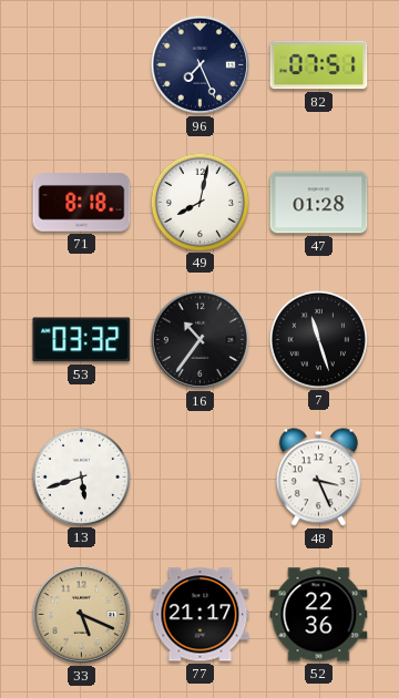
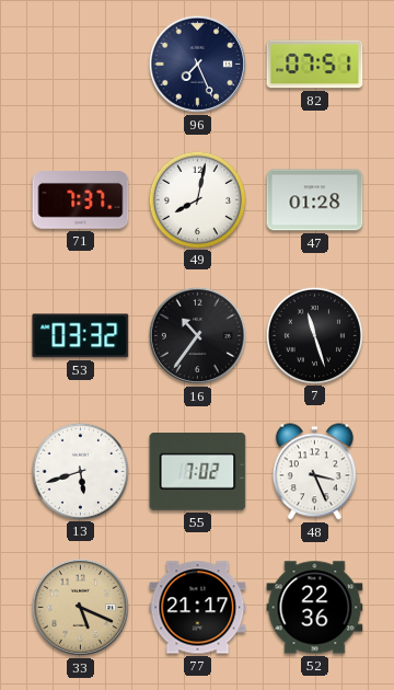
71: 8:18 -> 7:37 (81, 200)
55: none -> 7:02 (198, 472)
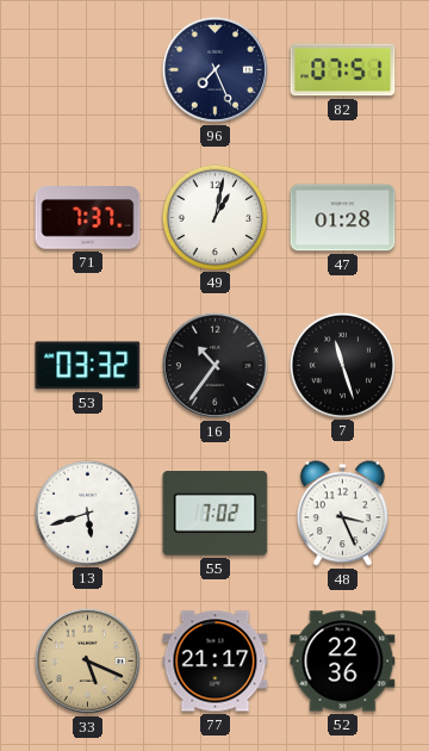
49: 8:02 -> 1:02 (214, 217)
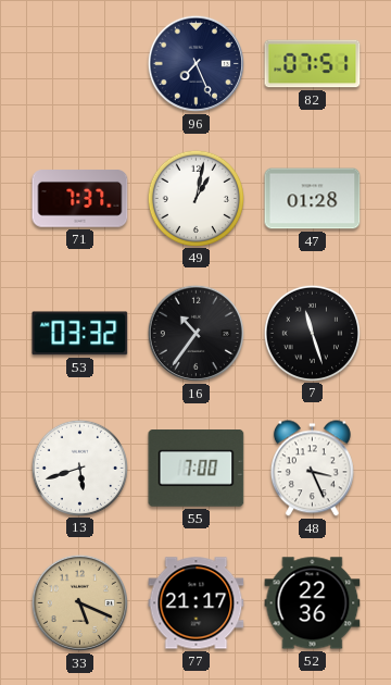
55: 7:02 -> 7:00 (197, 469)
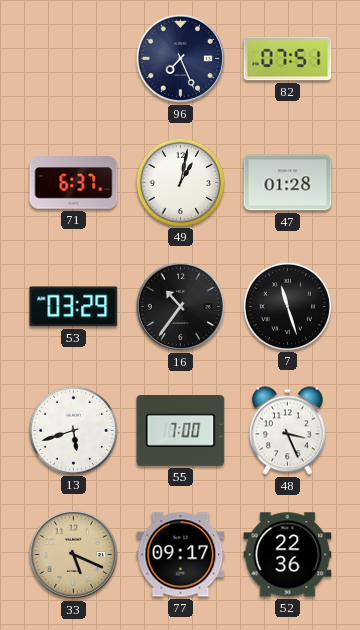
71: 7:37 -> 6:37 (74, 183)
53: 03:32 -> 03:29 (74, 307)
77: 21:17 -> 09:17 (181, 555)
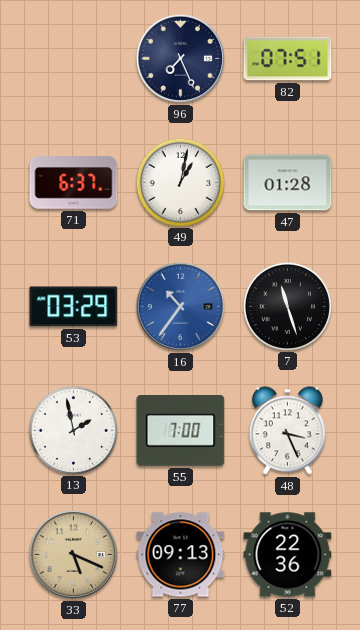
16 dial: black -> blue (180, 306)
13: 5:42 -> 1:58 (73, 430)
77: 09:17 -> 09:13 (181, 555)
